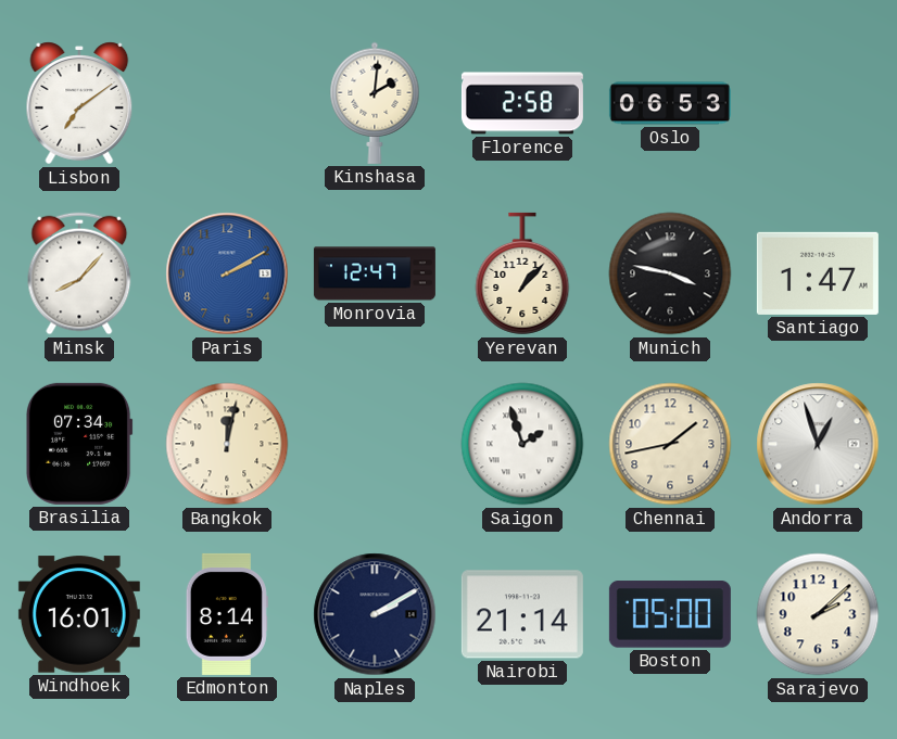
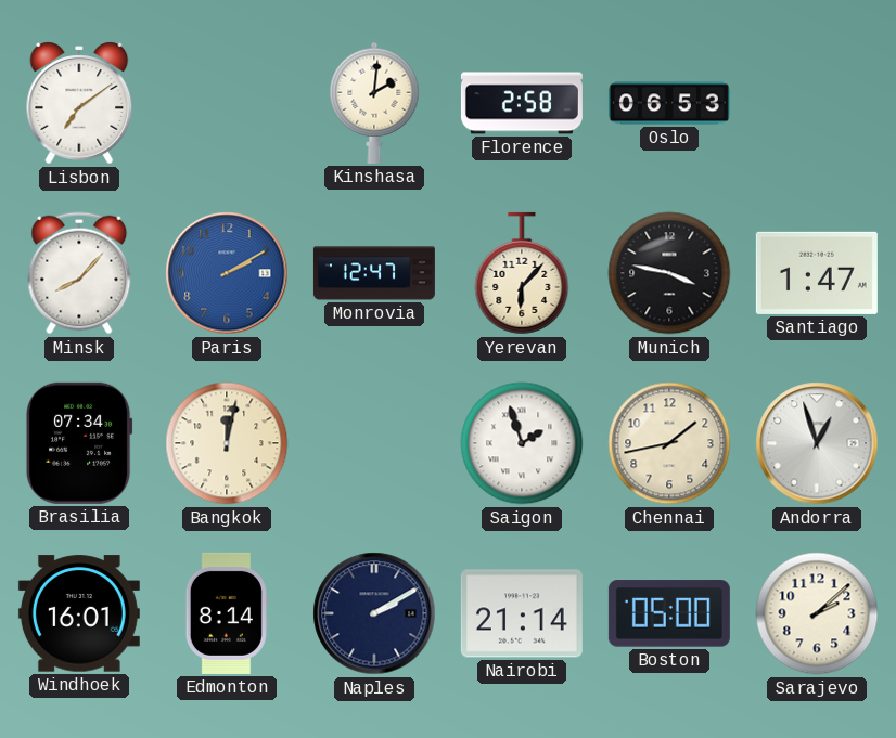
Yerevan: 1:07 -> 6:07 (522, 273)
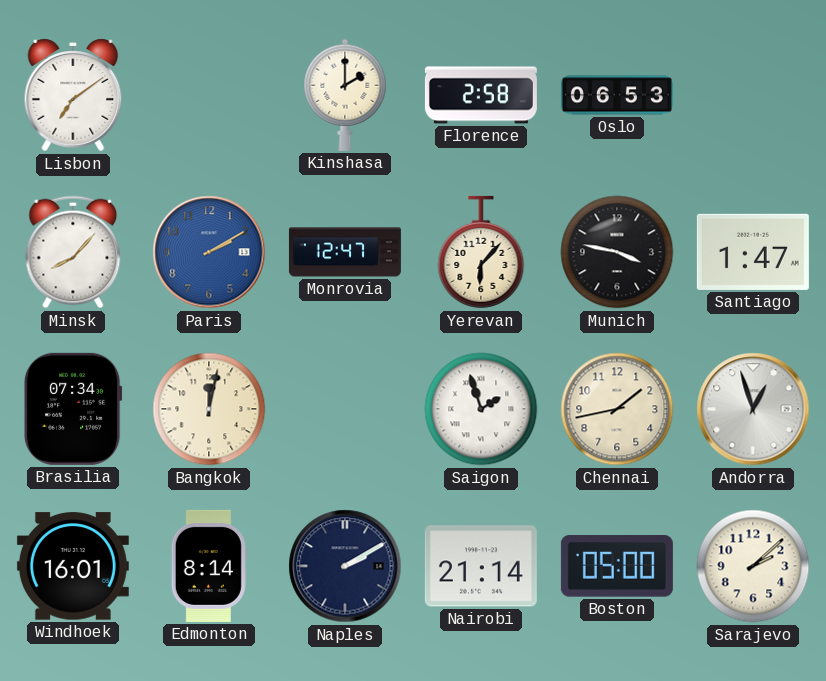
Kinshasa: 2:01 -> 2:00 (345, 95)
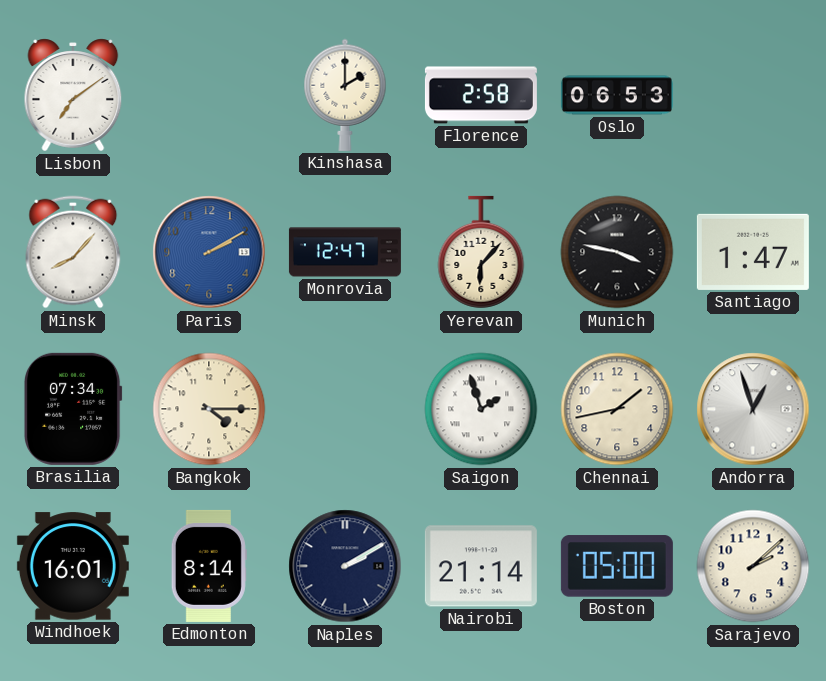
Bangkok: 12:02 -> 4:15 (209, 409)
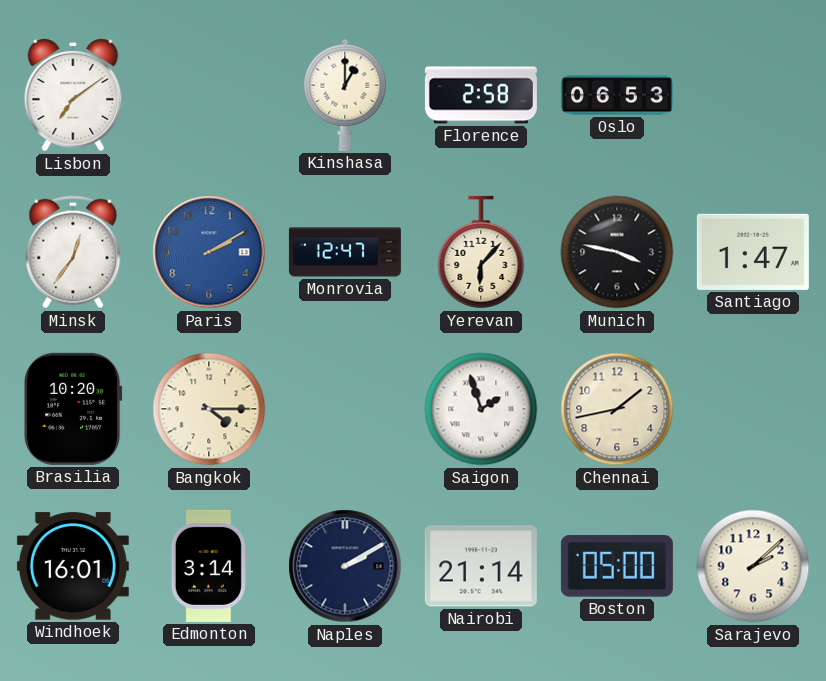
Kinshasa: 2:00 -> 1:00 (345, 95)
Minsk: 8:07 -> 12:36 (73, 252)
Brasilia: 07:34 -> 10:20 (73, 409)
Andorra: 12:57 -> none (753, 409)
Edmonton: 8:14 -> 3:14 (209, 566)
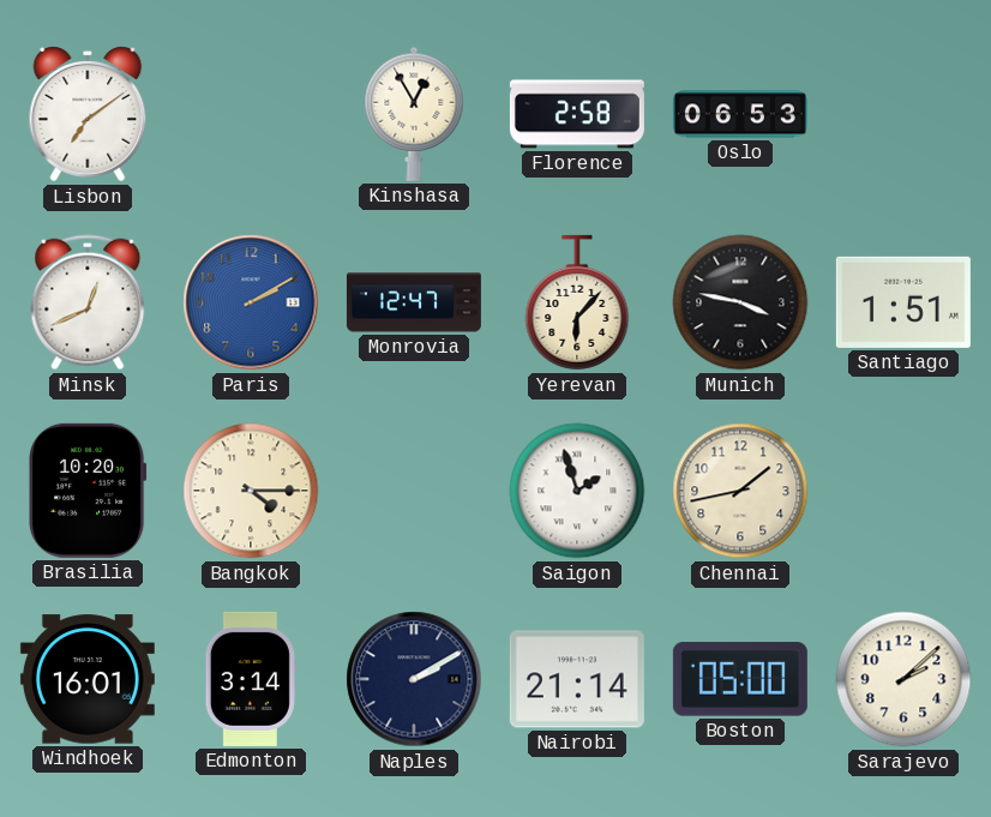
Kinshasa: 1:00 -> 12:55 (414, 114)
Minsk: 12:36 -> 12:41 (88, 302)
Santiago: 1:47 -> 1:51 (903, 302)
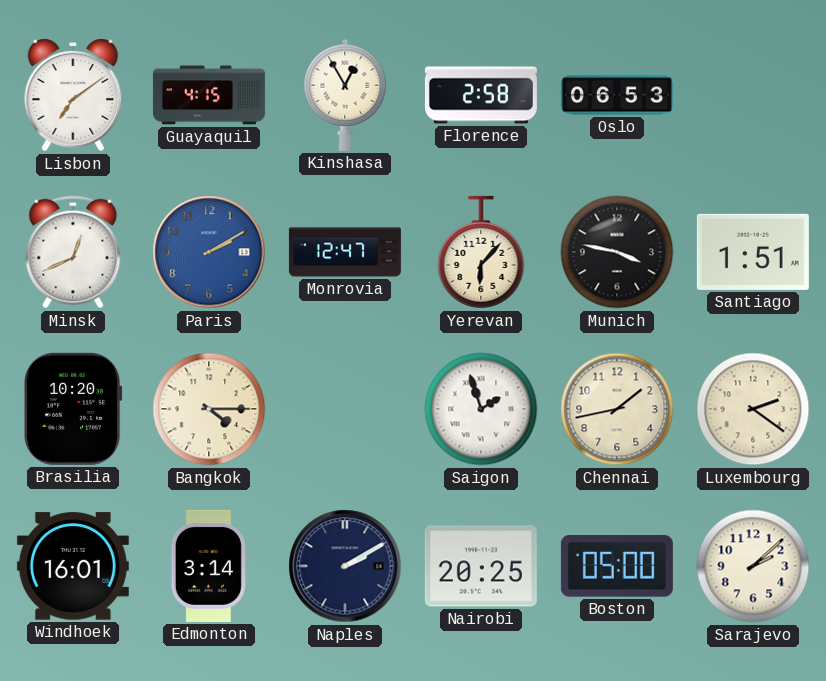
Guayaquil: none -> 4:15 (209, 95)
Luxembourg: none -> 2:21 (753, 409)
Nairobi: 21:14 -> 20:25 (481, 566)
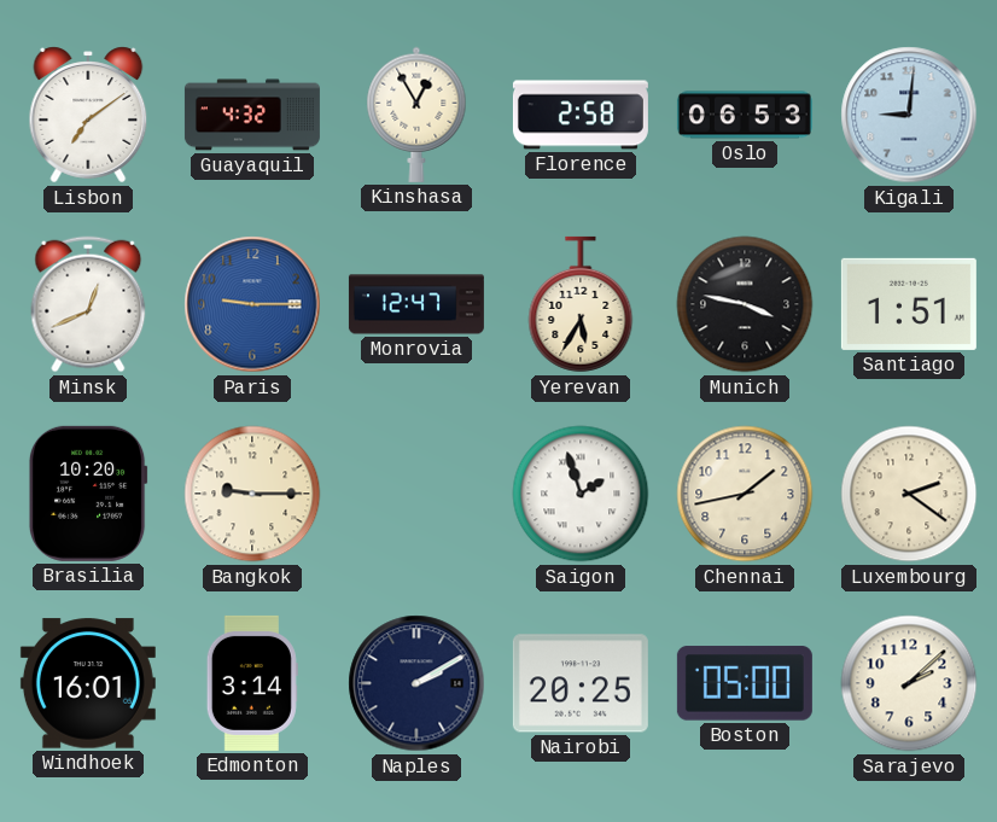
Guayaquil: 4:15 -> 4:32 (252, 115)
Kigali: none -> 9:01 (909, 115)
Paris: 2:10 -> 9:15 (252, 304)
Yerevan: 6:07 -> 5:35 (581, 304)
Bangkok: 4:15 -> 9:15 (252, 494)
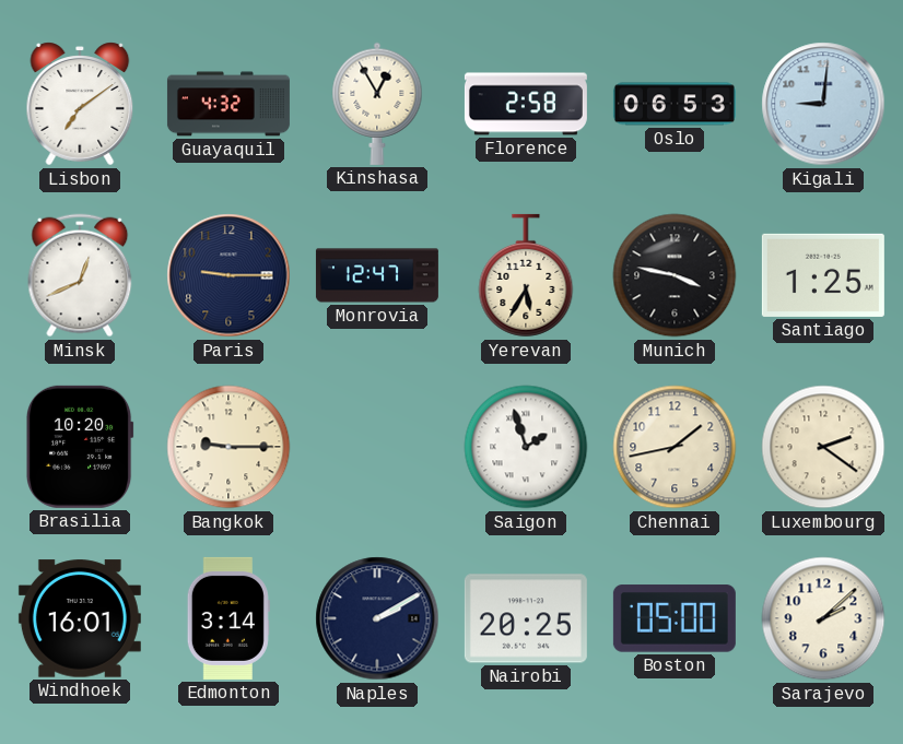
Paris dial: blue -> navy (228, 275)
Santiago: 1:51 -> 1:25 (823, 275)
